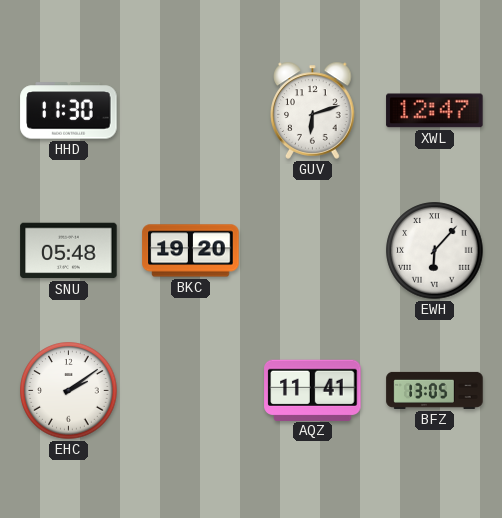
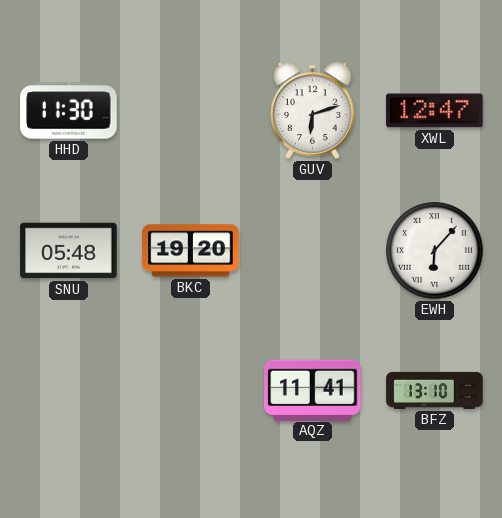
EHC: 2:09 -> none (69, 391)
BFZ: 13:05 -> 13:10 (435, 390)
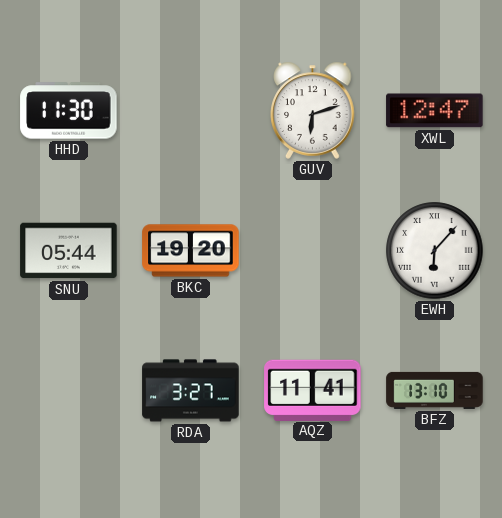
SNU: 05:48 -> 05:44 (69, 251)
RDA: none -> 3:27 (191, 391)
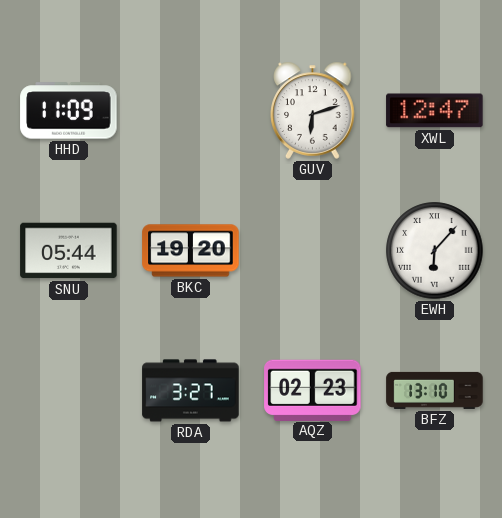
HHD: 11:30 -> 11:09 (69, 111)
AQZ: 11:41 -> 02:23 (313, 390)
